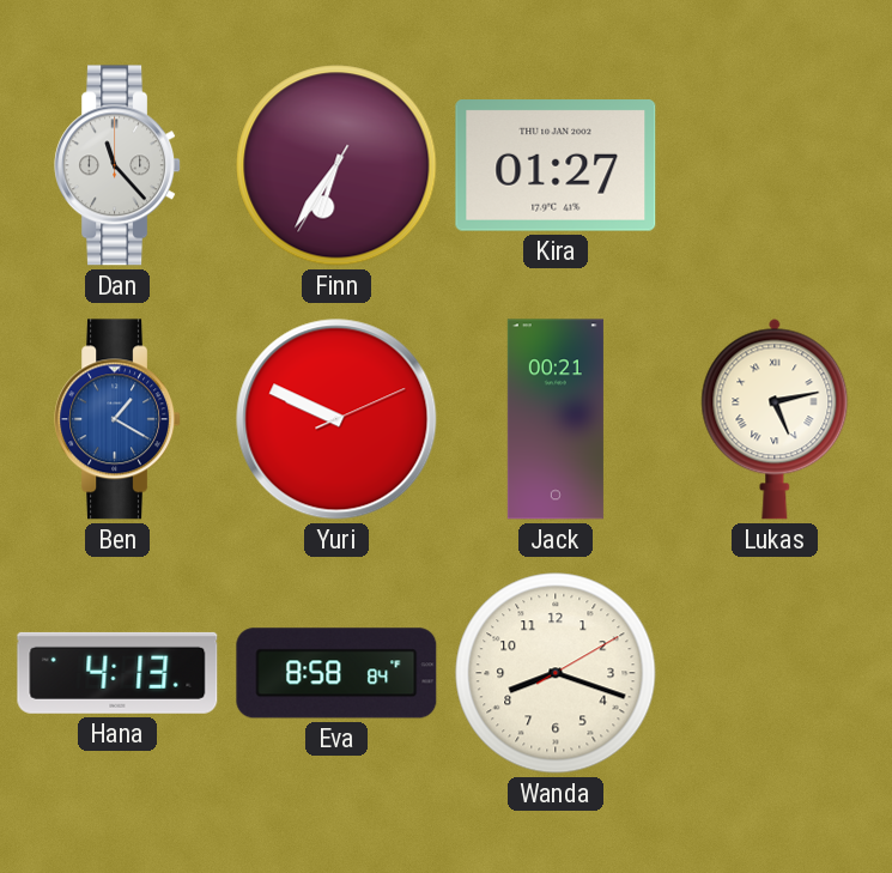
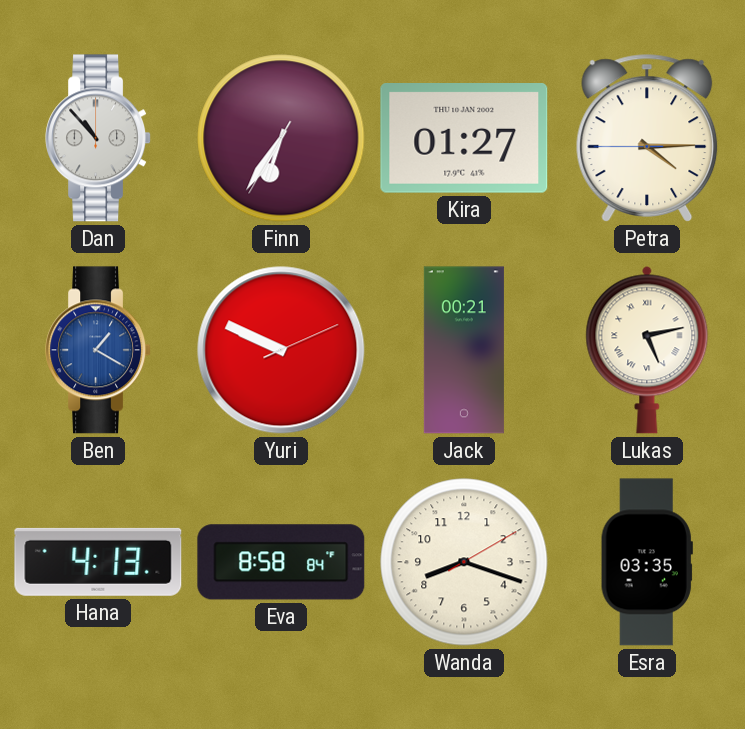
Dan: 11:23 -> 10:53 (99, 138)
Petra: none -> 4:14 (647, 138)
Esra: none -> 03:35 (647, 562)
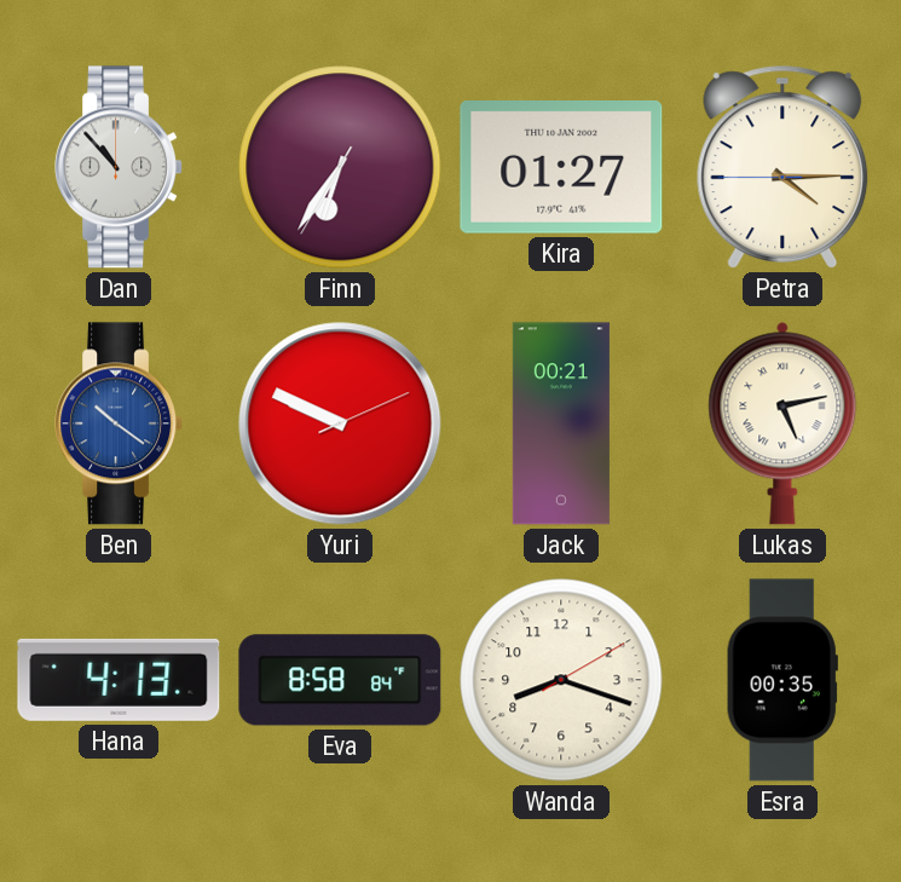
Ben: 1:20 -> 10:21 (120, 423)
Esra: 03:35 -> 00:35 (782, 680)
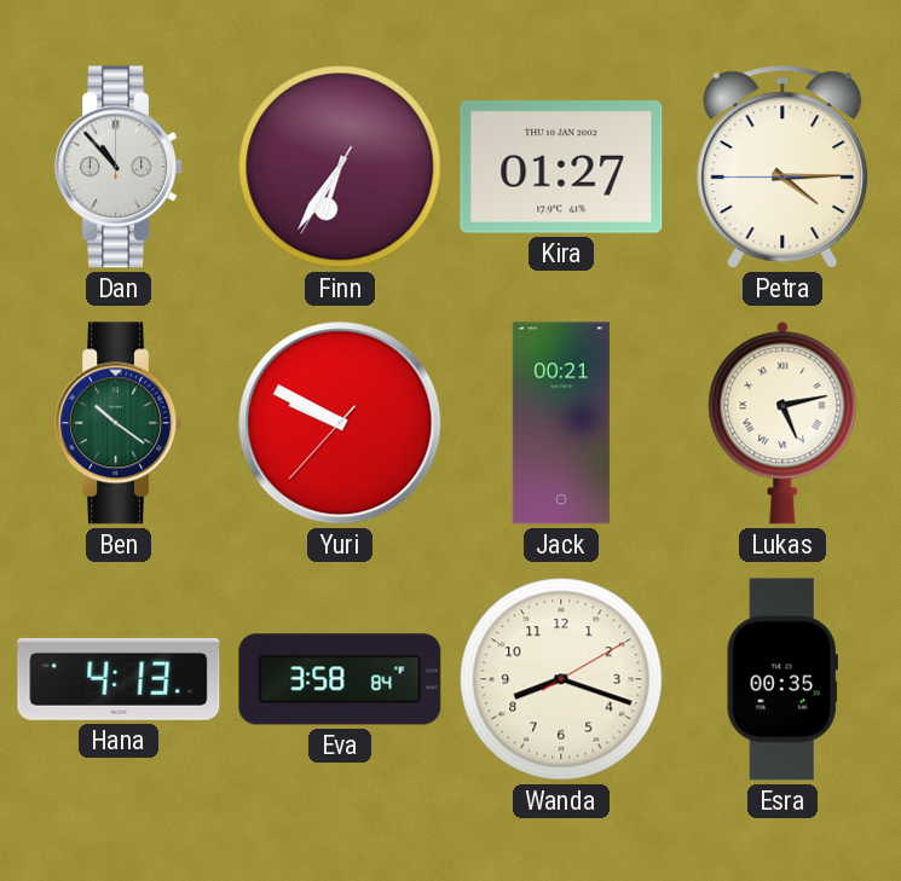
Ben dial: blue -> green (120, 423)
Yuri: 9:49:11 -> 9:49:37 (340, 423)
Eva: 8:58 -> 3:58 (340, 679)
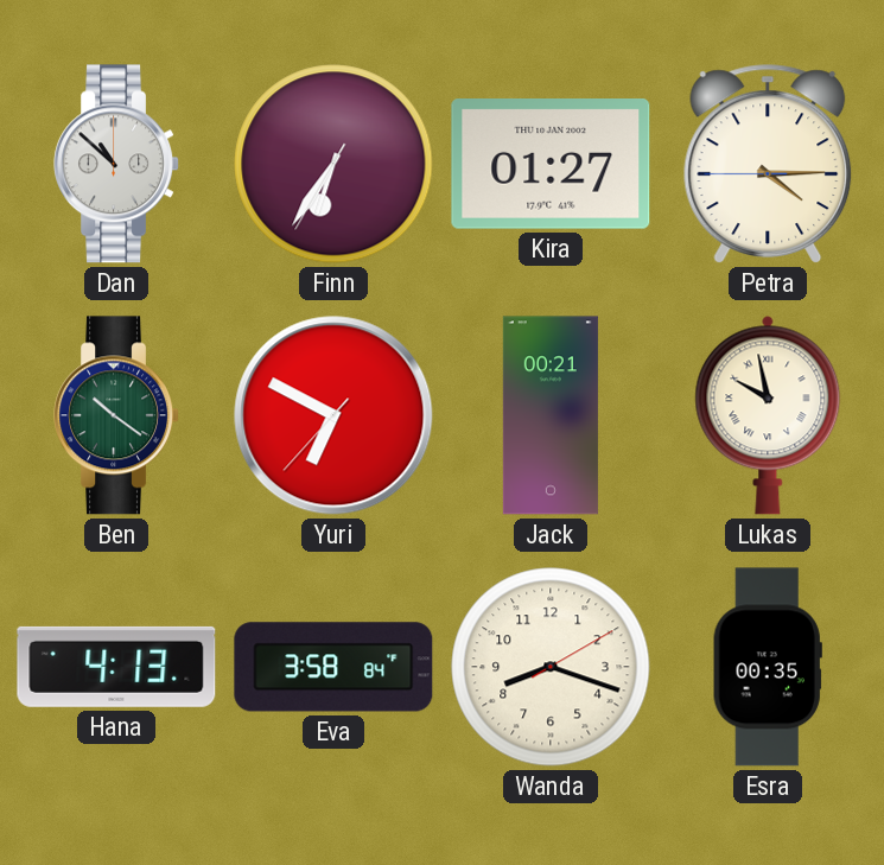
Dan: 10:53 -> 10:52 (117, 164)
Yuri: 9:49 -> 6:49 (333, 415)
Lukas: 5:13 -> 9:58 (768, 415)
